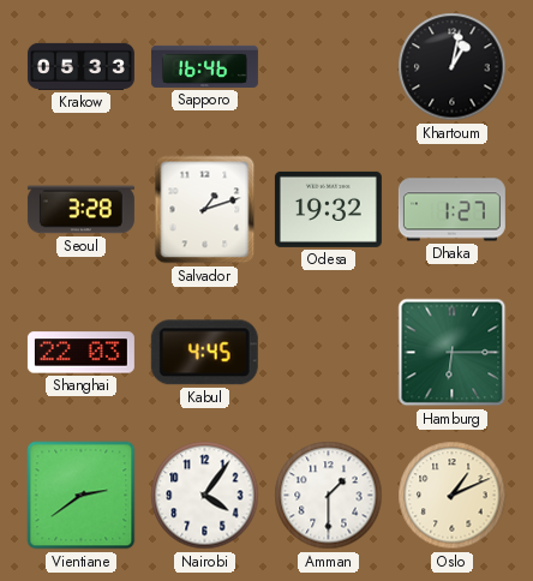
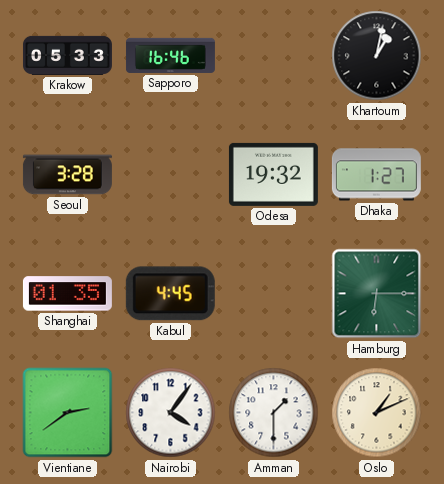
Salvador: 1:12 -> none (205, 210)
Shanghai: 22:03 -> 01:35 (67, 294)
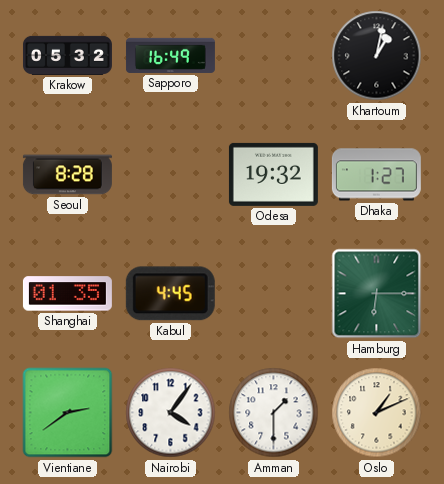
Krakow: 05:33 -> 05:32 (67, 55)
Sapporo: 16:46 -> 16:49 (170, 55)
Seoul: 3:28 -> 8:28 (67, 175)
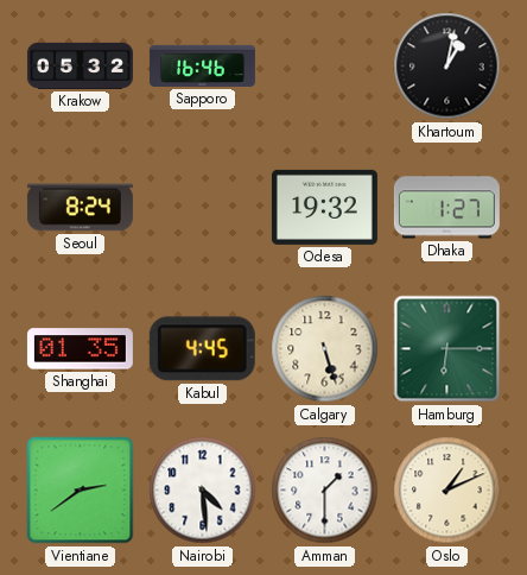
Sapporo: 16:49 -> 16:46 (202, 65)
Seoul: 8:28 -> 8:24 (80, 208)
Calgary: none -> 5:27 (325, 349)
Nairobi: 4:06 -> 4:29 (203, 491)
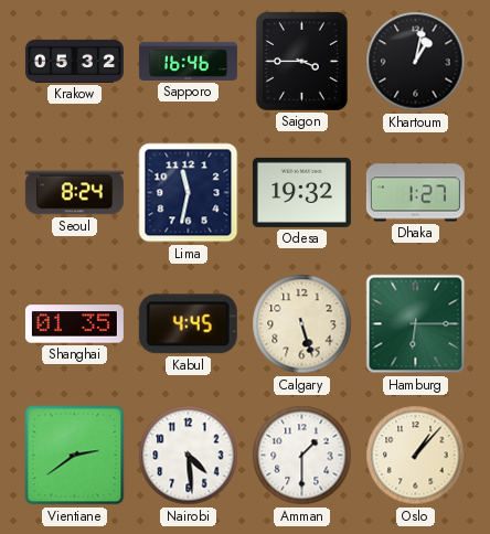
Saigon: none -> 3:45 (301, 61)
Lima: none -> 11:32 (189, 193)
Oslo: 1:11 -> 1:07 (416, 456)
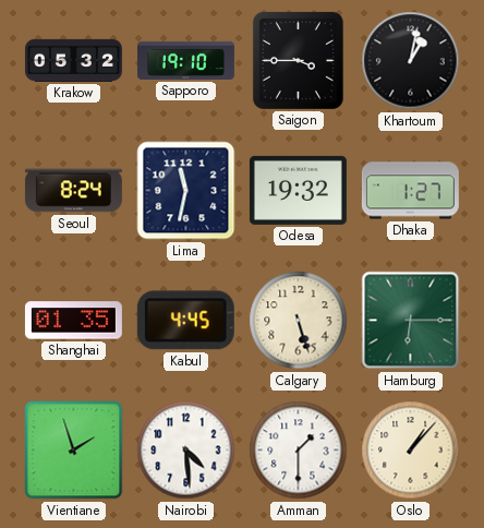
Sapporo: 16:46 -> 19:10 (185, 60)
Vientiane: 2:39 -> 1:57 (74, 451)
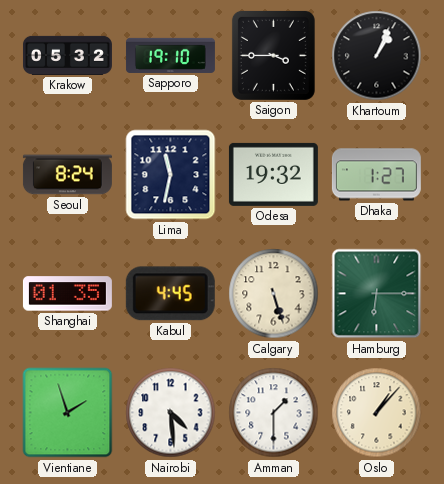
Khartoum: 1:02 -> 1:04 (377, 56)
